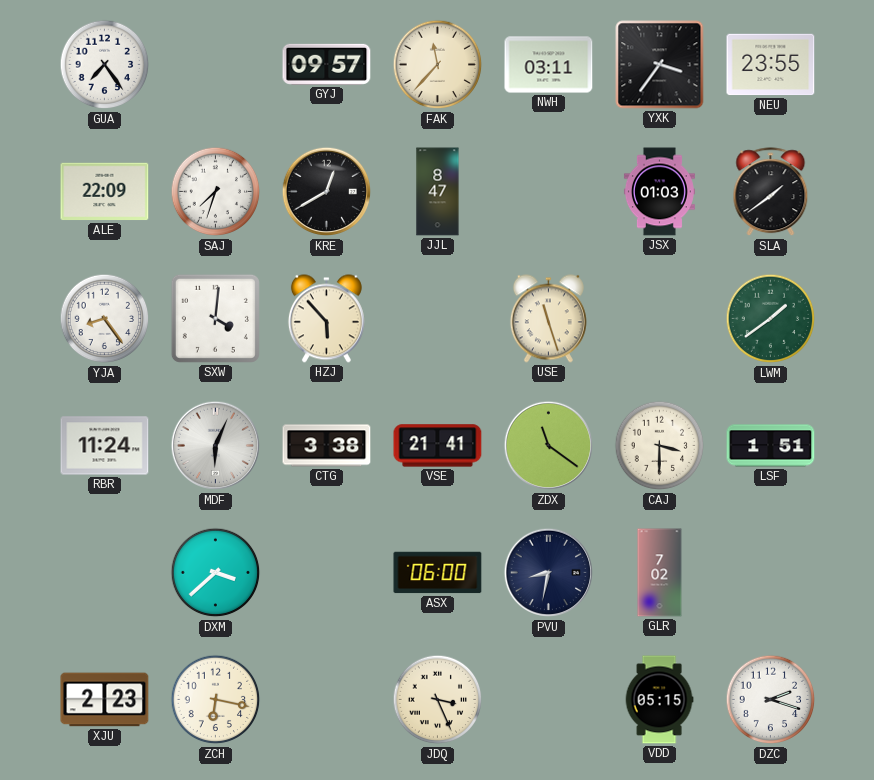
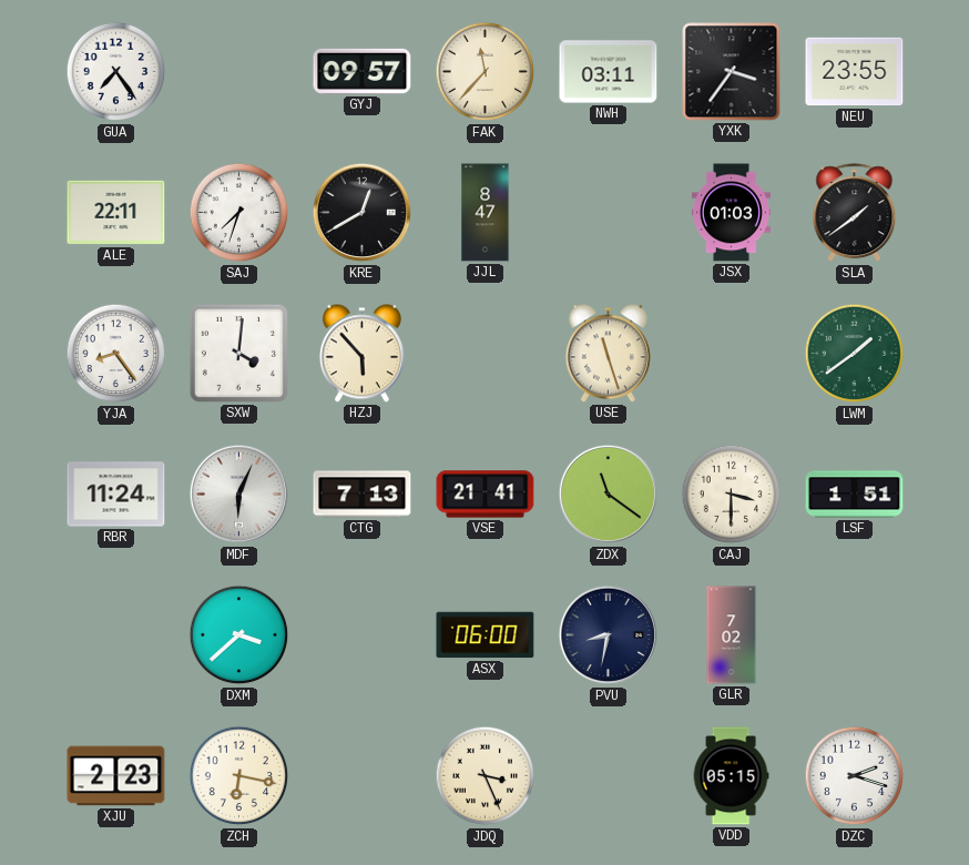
ALE: 22:09 -> 22:11 (116, 213)
CTG: 3:38 -> 7:13 (363, 495)
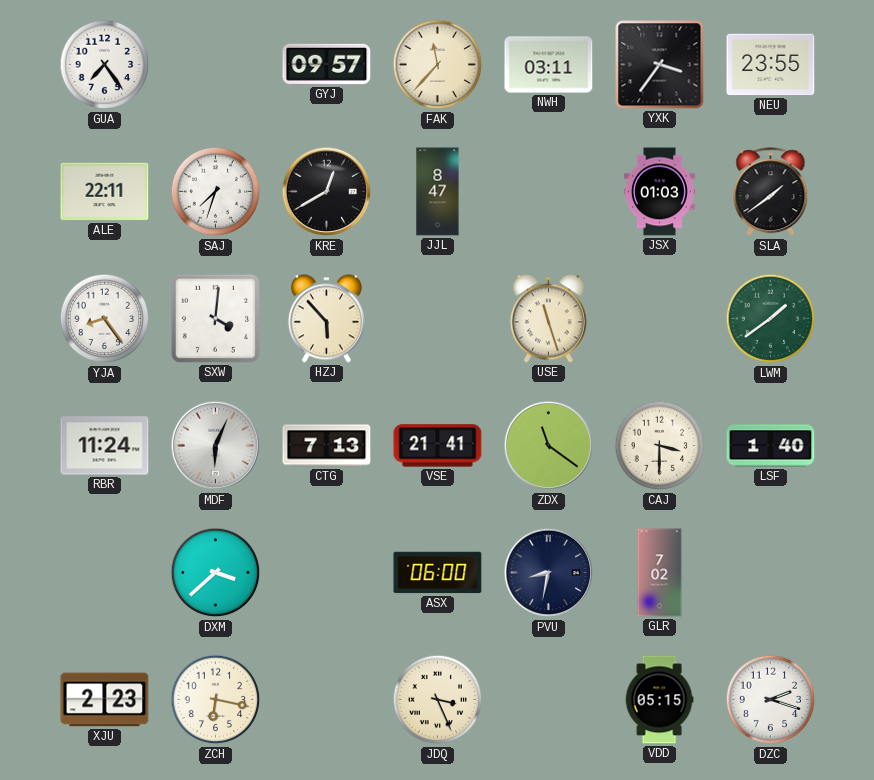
LSF: 1:51 -> 1:40 (771, 446)
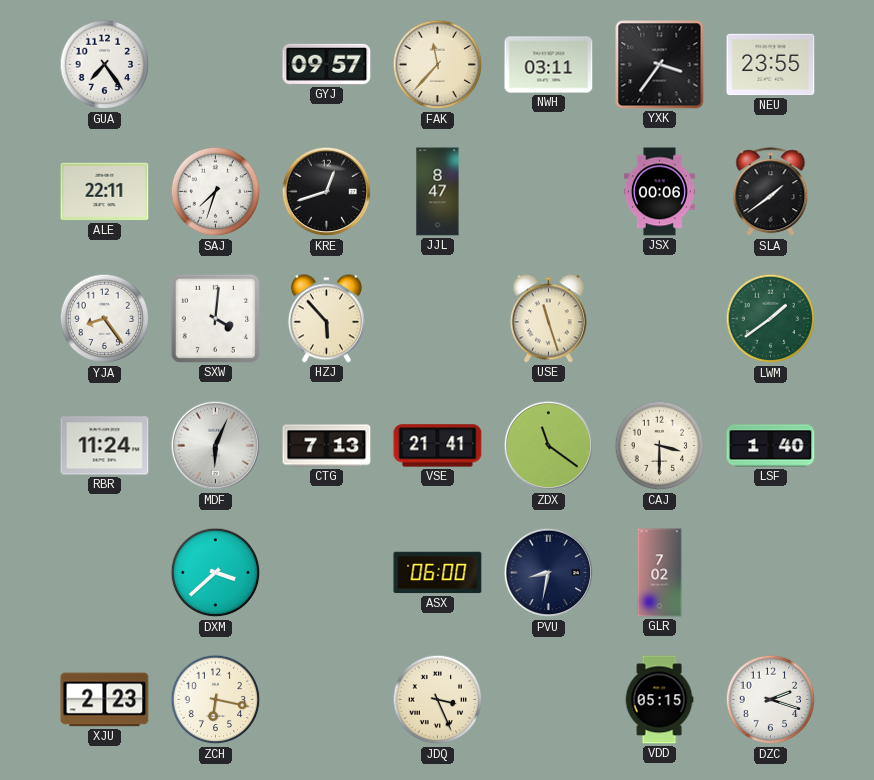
KRE: 12:40 -> 12:42 (327, 192)
JSX: 01:03 -> 00:06 (659, 192)
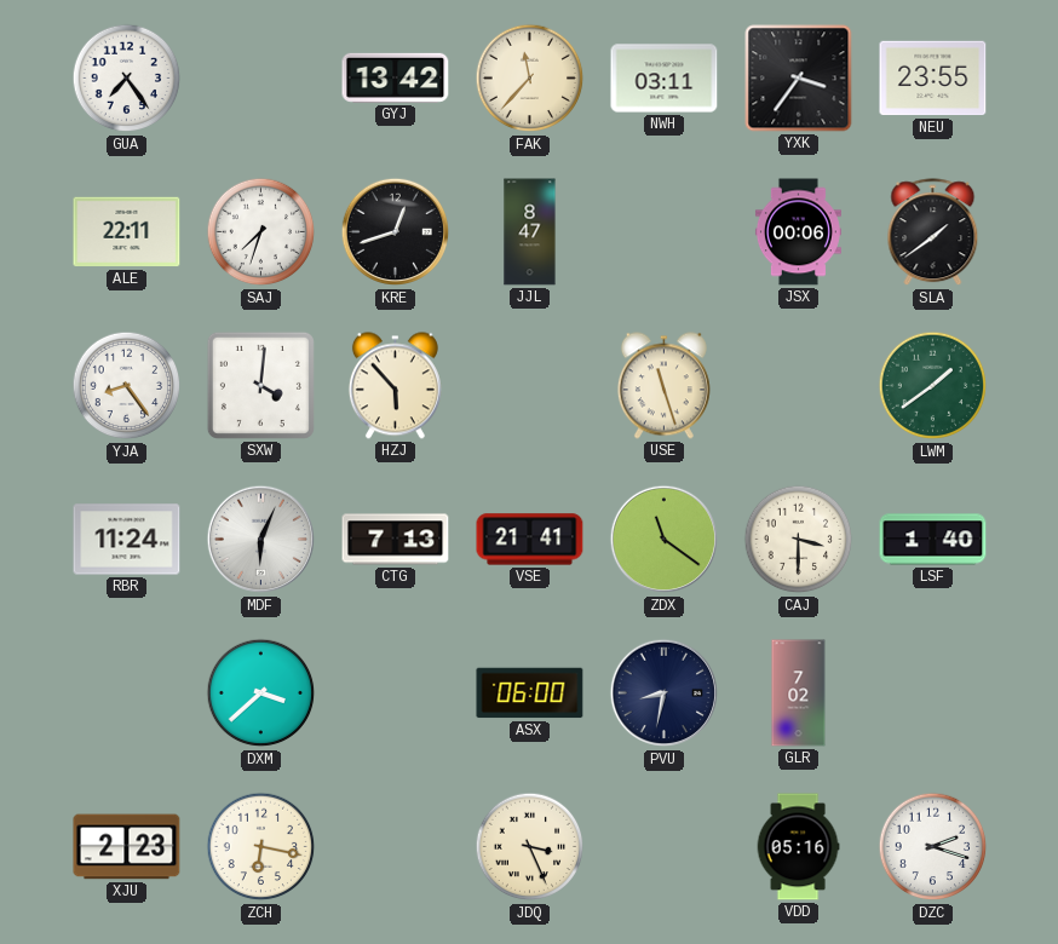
GYJ: 09:57 -> 13:42 (396, 77)
VDD: 05:15 -> 05:16 (798, 847)
